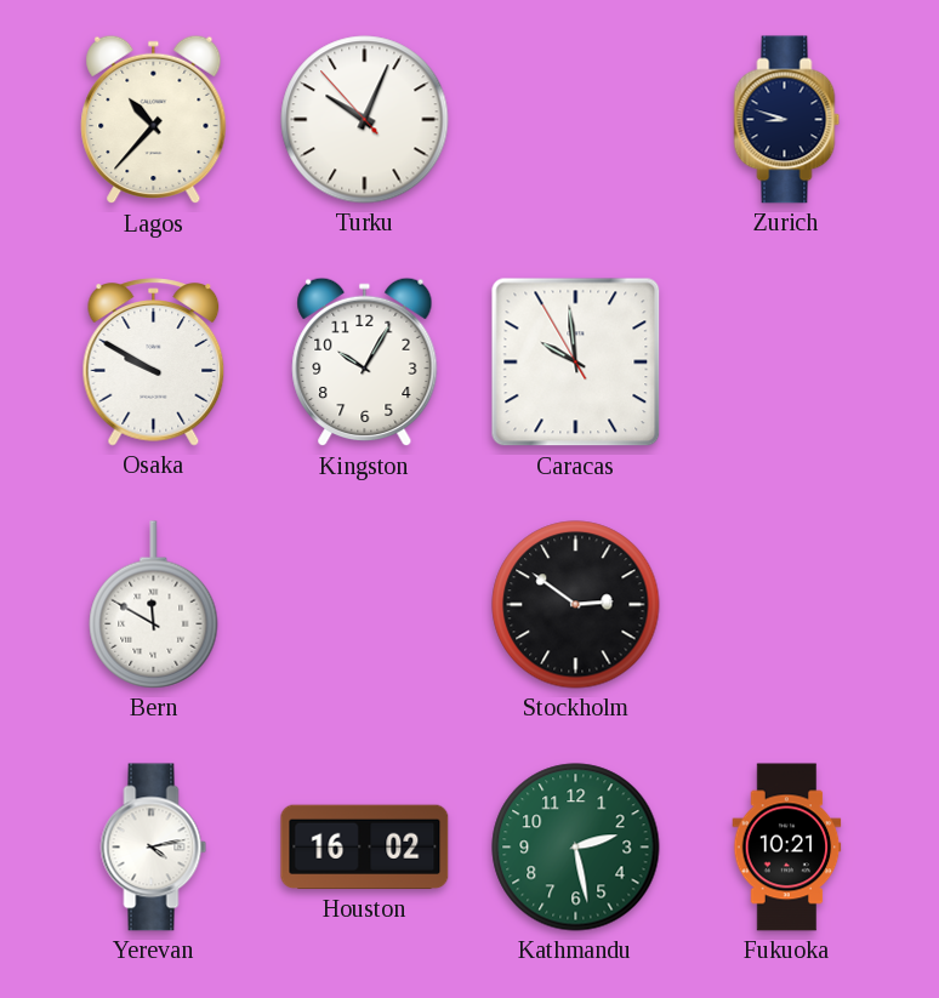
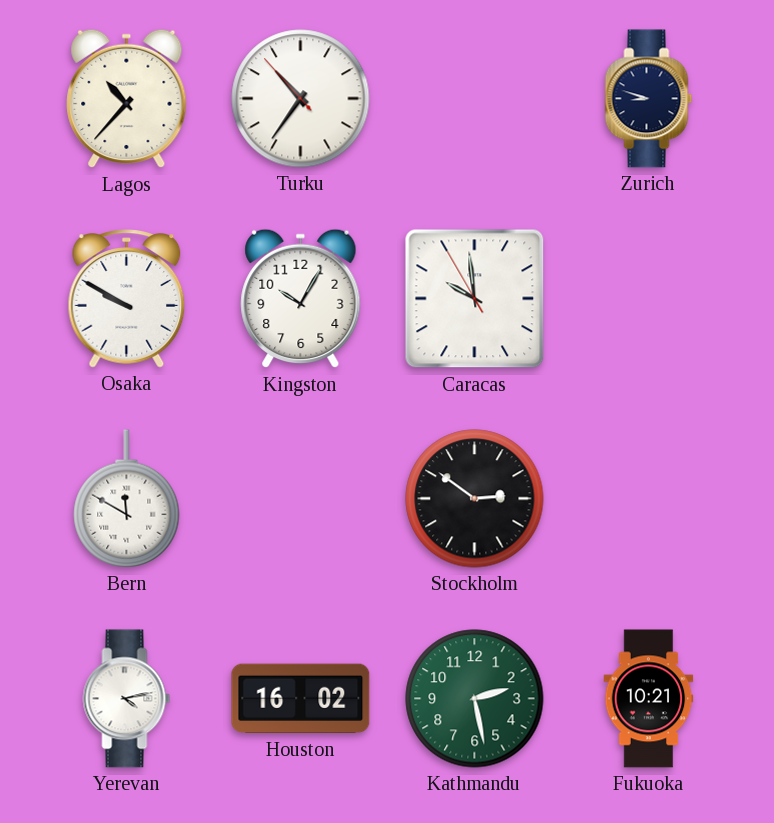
Turku: 10:03 -> 10:35 (301, 99)
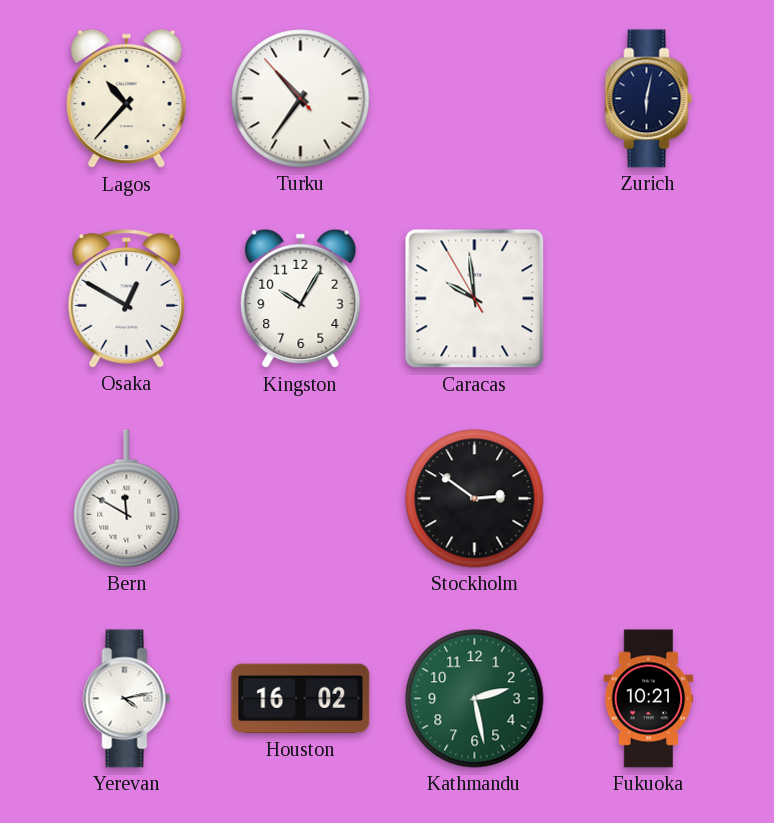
Zurich: 8:48 -> 6:02 (649, 99)
Osaka: 9:50 -> 12:50 (127, 299)
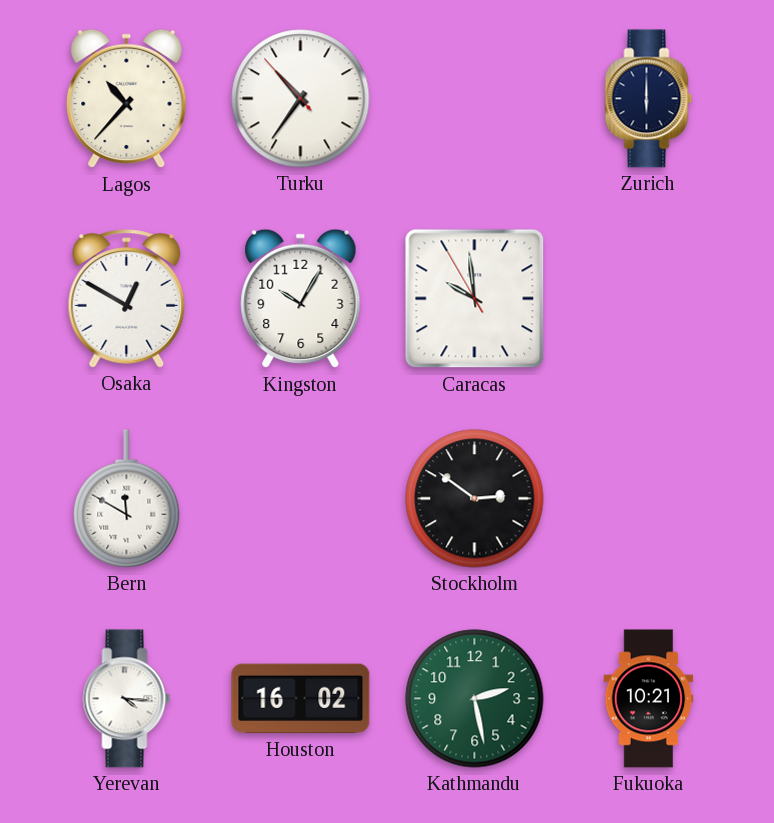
Zurich: 6:02 -> 6:00 (649, 99)
Yerevan: 4:13 -> 4:16 (127, 699)
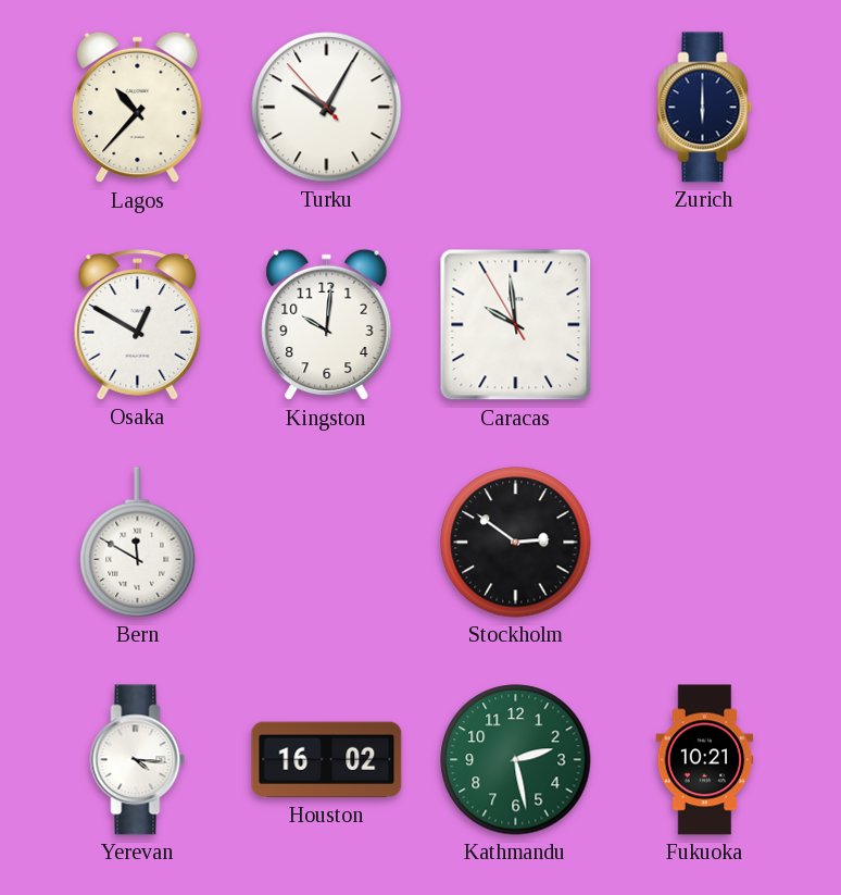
Turku: 10:35 -> 10:04 (327, 108)
Kingston: 10:05 -> 10:01 (327, 325)
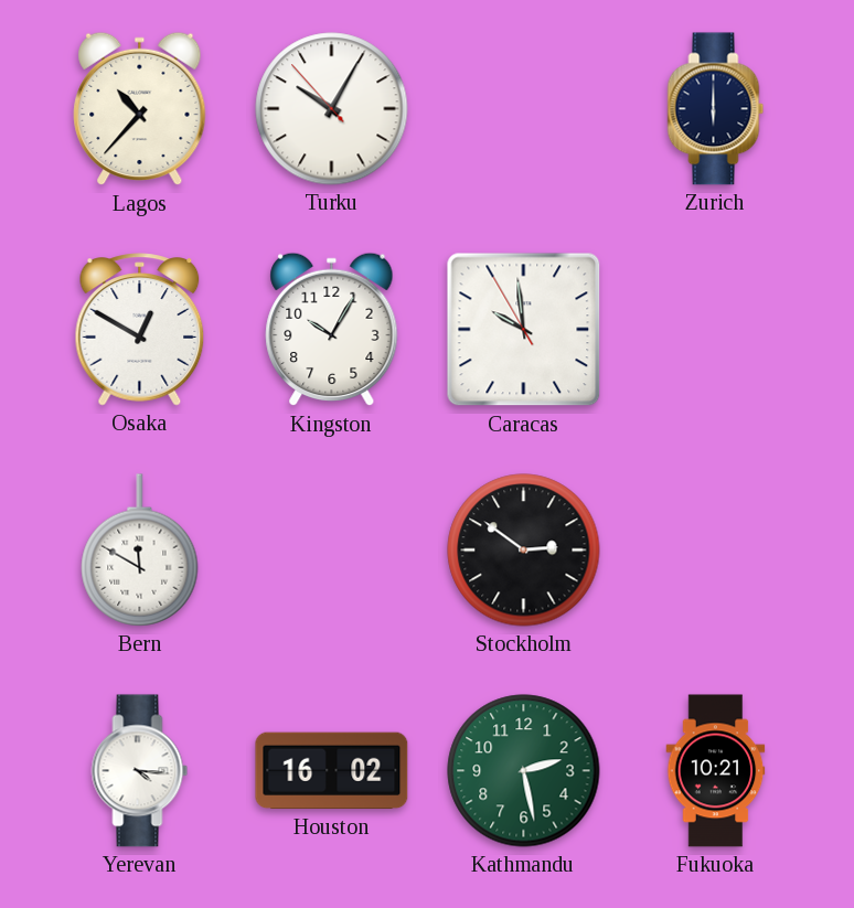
Kingston: 10:01 -> 10:05 (332, 330)
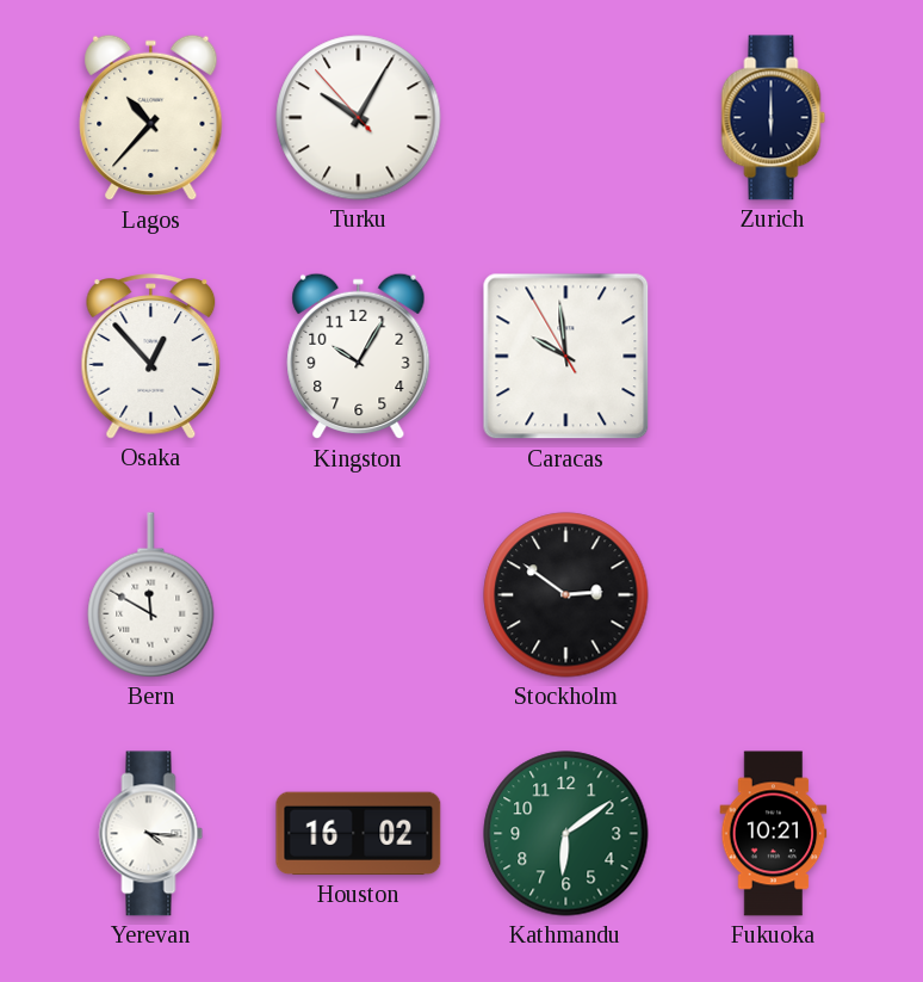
Osaka: 12:50 -> 12:53 (151, 357)
Kathmandu: 2:28 -> 6:09 (566, 834)
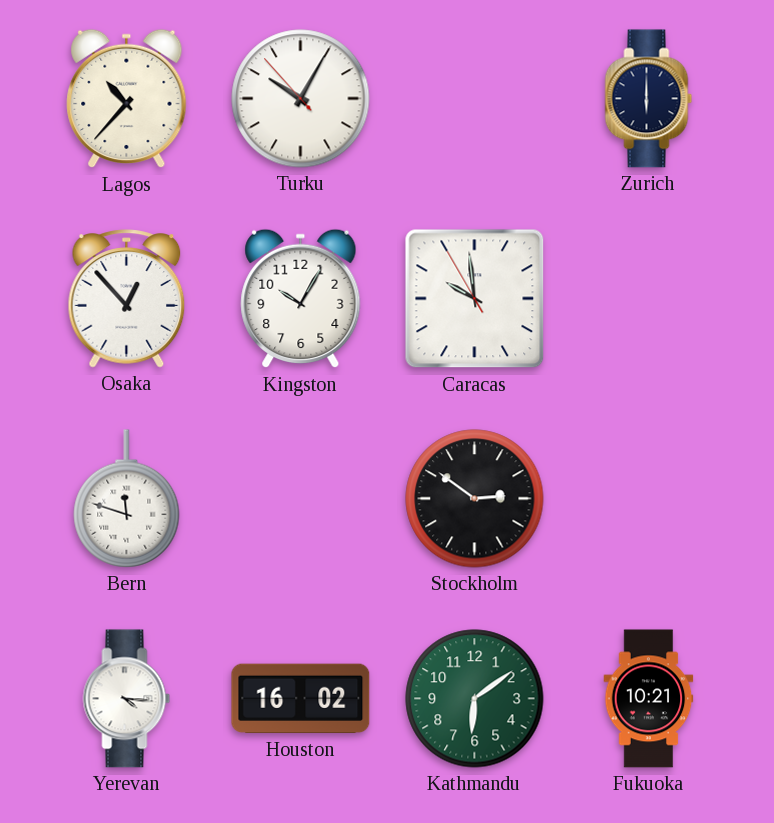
Bern: 11:50 -> 11:48 (127, 499)
